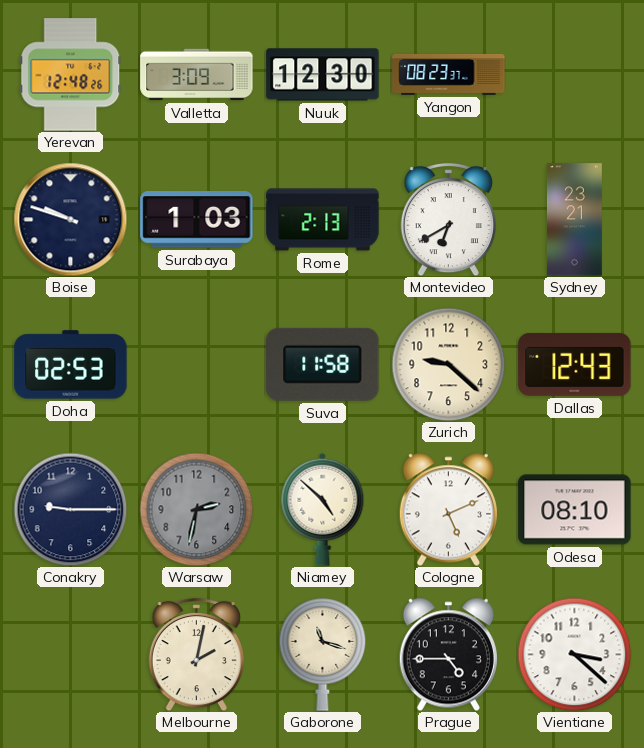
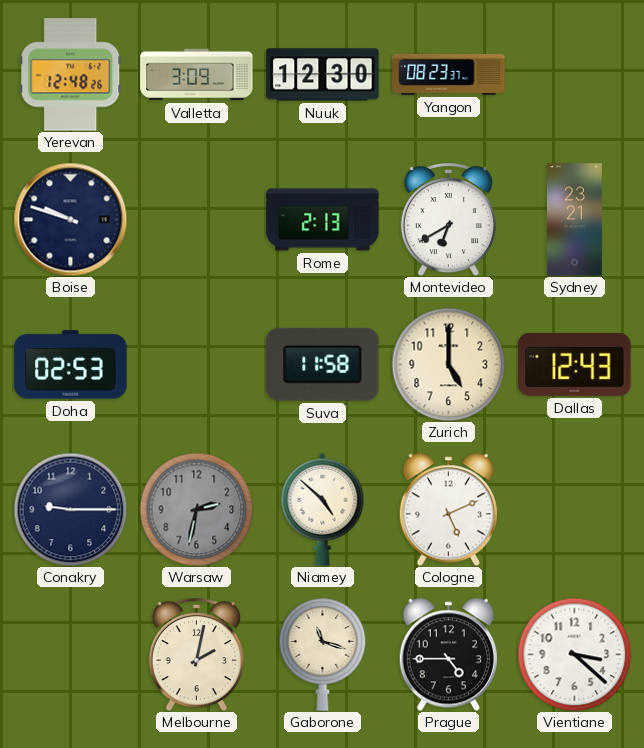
Surabaya: 1:03 -> none (197, 220)
Zurich: 9:22 -> 5:00 (448, 364)
Odesa: 08:10 -> none (575, 510)
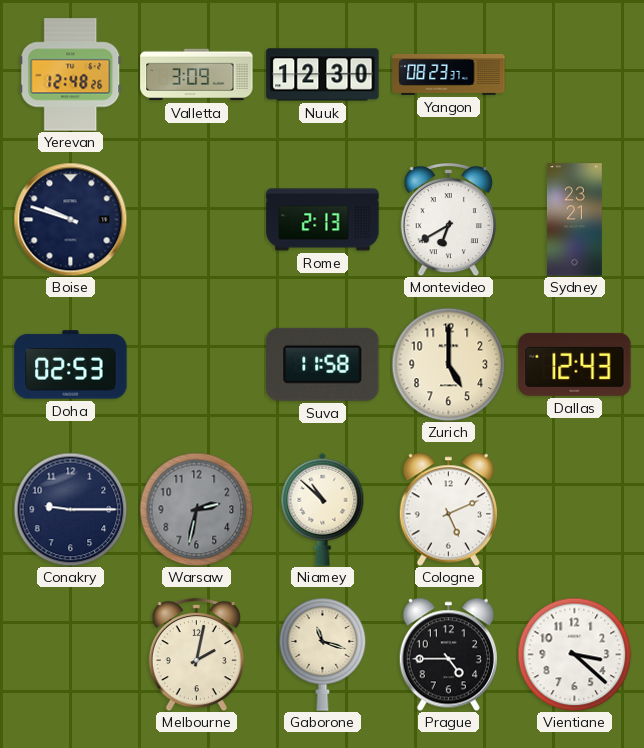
Niamey: 4:52 -> 10:52 (323, 509)
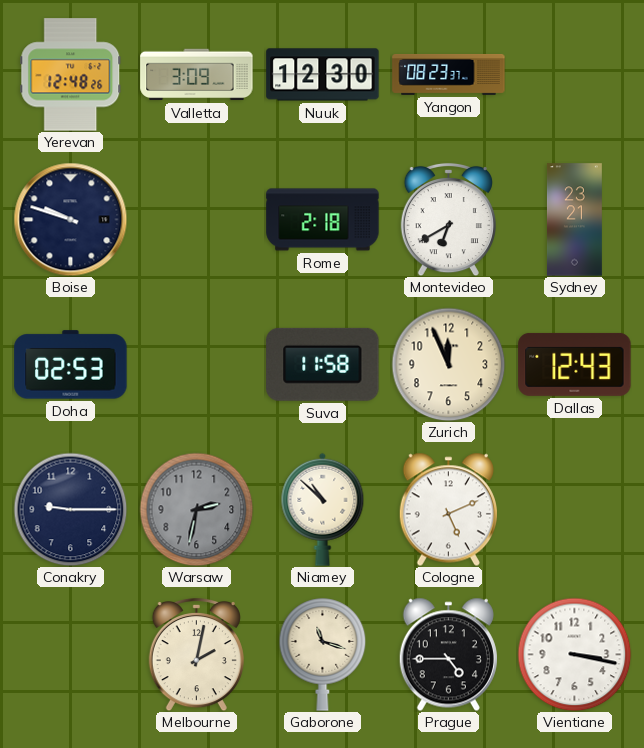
Rome: 2:13 -> 2:18 (323, 220)
Zurich: 5:00 -> 11:56 (448, 364)
Vientiane: 3:22 -> 3:17 (574, 654)
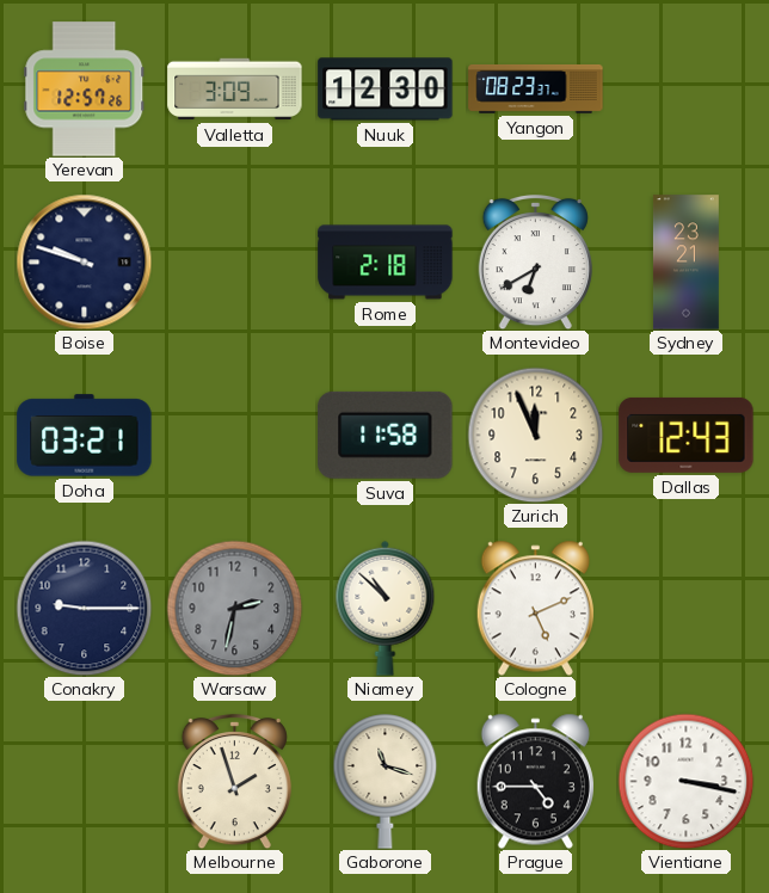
Yerevan: 12:48 -> 12:57 (85, 90)
Doha: 02:53 -> 03:21 (85, 436)
Melbourne: 2:02 -> 1:57 (234, 781)
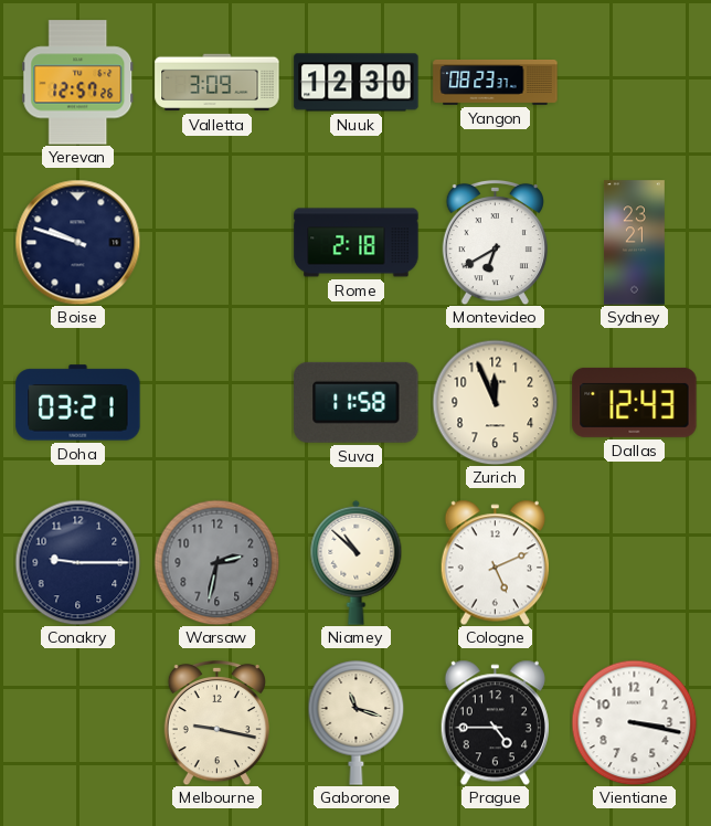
Melbourne: 1:57 -> 9:17 (216, 722)
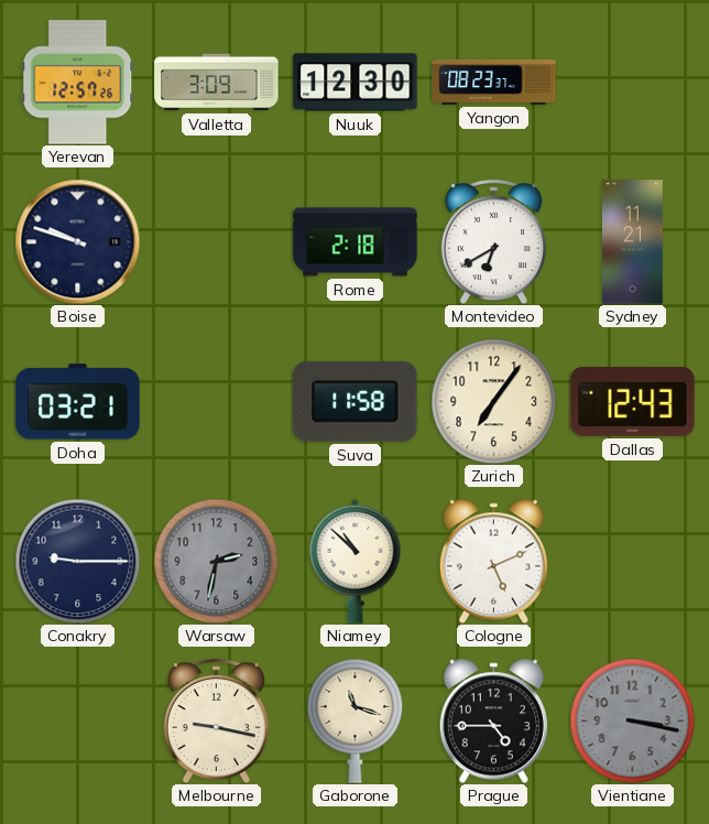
Sydney: 23:21 -> 11:21 (632, 242)
Zurich: 11:56 -> 7:06 (493, 401)
Vientiane dial: white -> grey (632, 720)
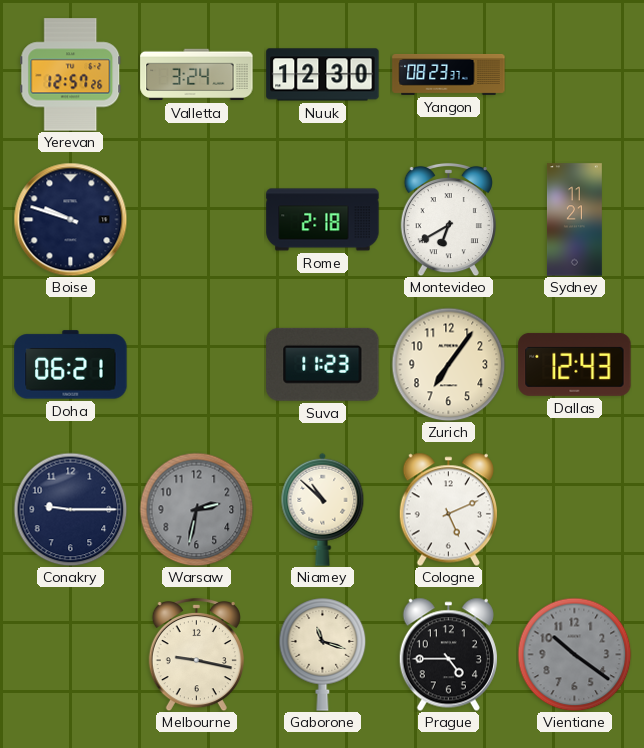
Valletta: 3:09 -> 3:24 (197, 75)
Doha: 03:21 -> 06:21 (71, 365)
Suva: 11:58 -> 11:23 (323, 364)
Vientiane: 3:17 -> 10:21 (574, 654)
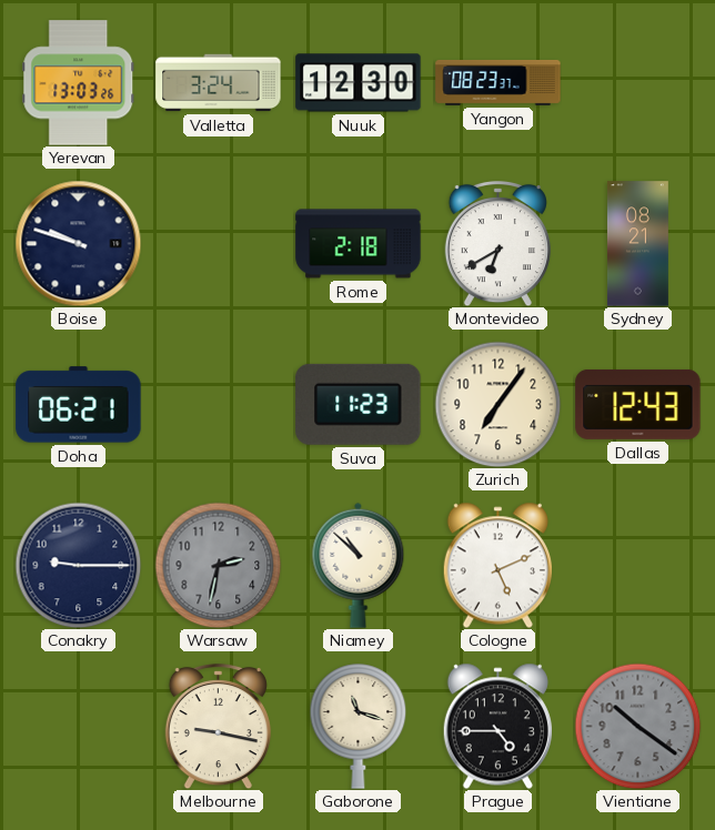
Yerevan: 12:57 -> 13:03 (79, 83)
Sydney: 11:21 -> 08:21 (637, 244)
